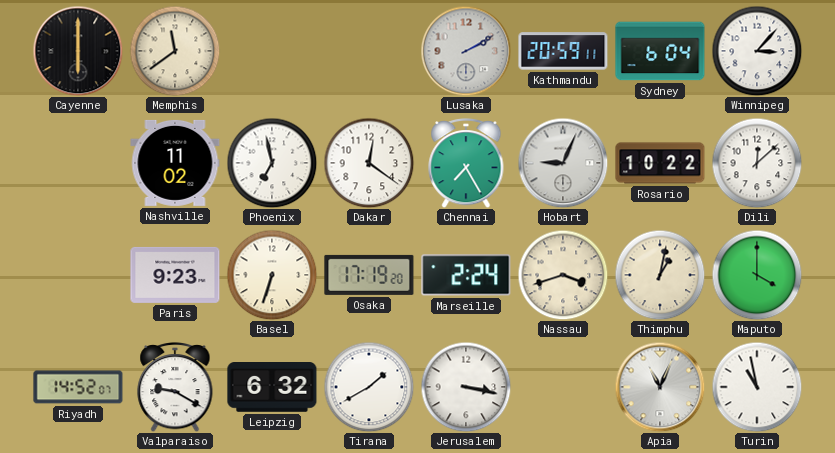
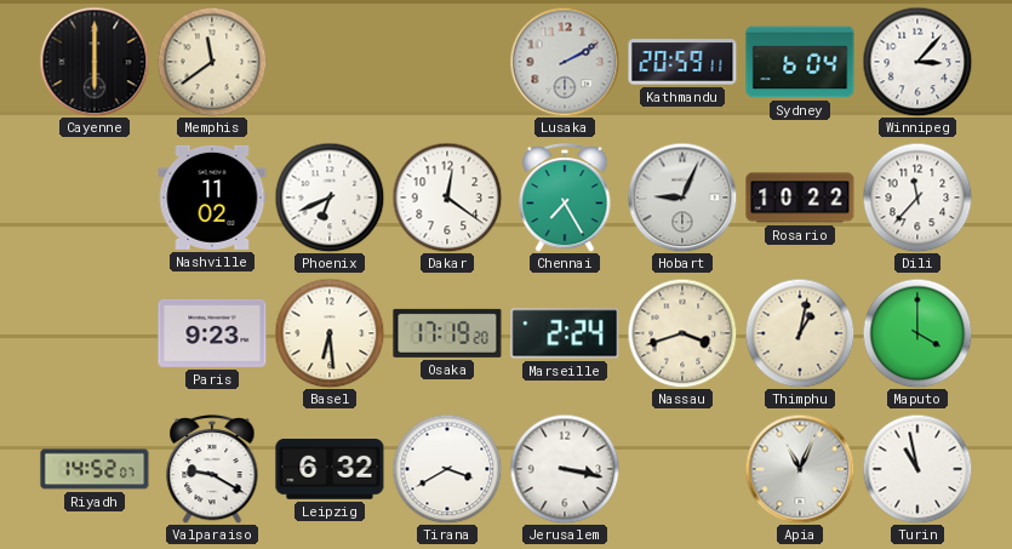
Phoenix: 6:58 -> 6:41 (330, 198)
Dili: 12:08 -> 11:37 (917, 198)
Basel: 6:33 -> 6:29 (330, 333)
Tirana: 1:40 -> 3:40 (447, 469)
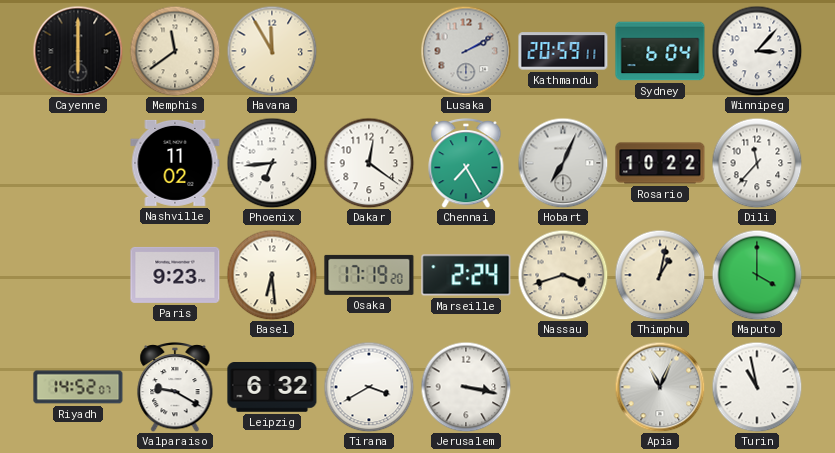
Havana: none -> 11:55 (272, 51)
Phoenix: 6:41 -> 6:44 (272, 163)
Hobart: 9:04 -> 7:04 (563, 163)
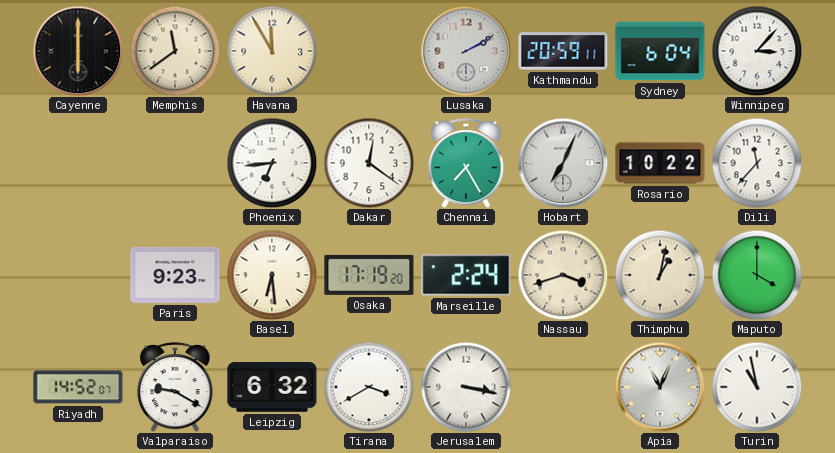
Nashville: 11:02 -> none (175, 163)
